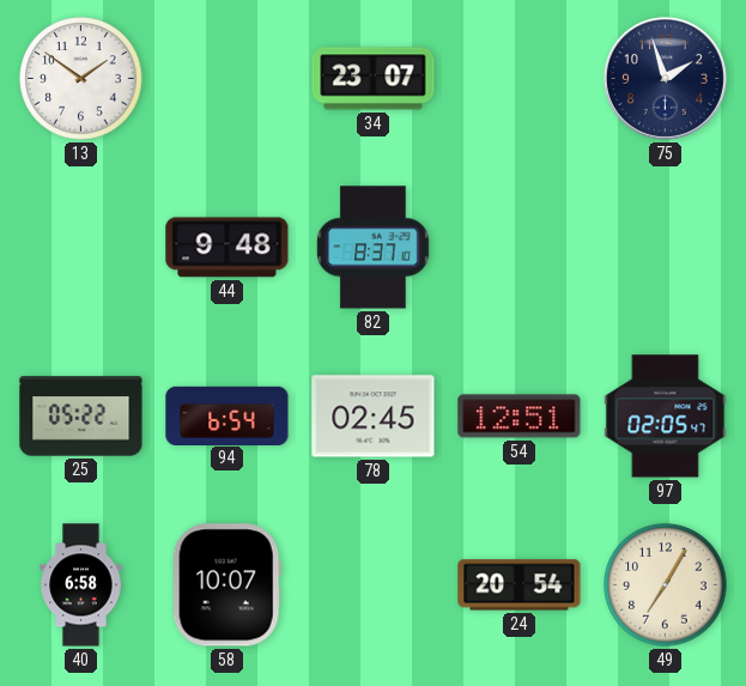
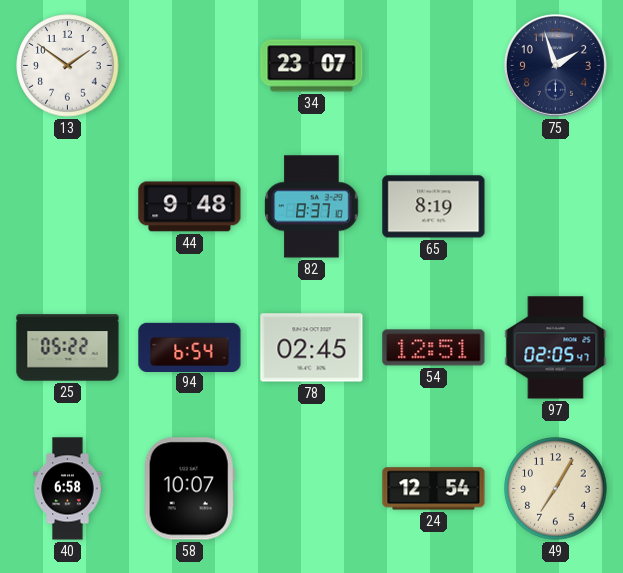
65: none -> 8:19 (434, 207)
24: 20:54 -> 12:54 (434, 489)
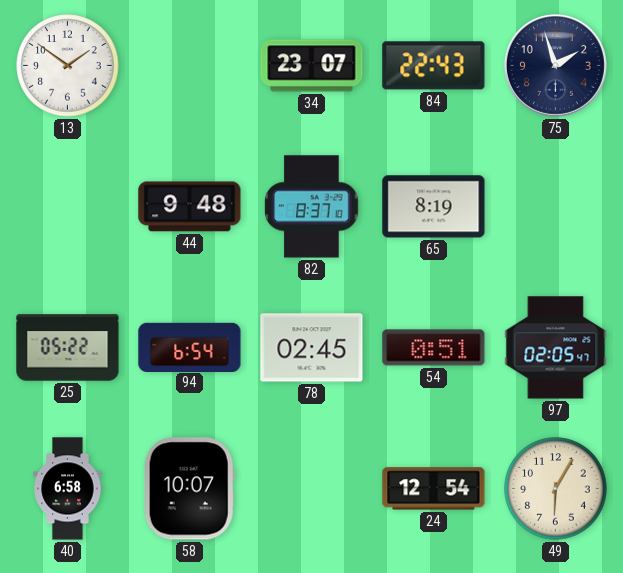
84: none -> 22:43 (434, 66)
54: 12:51 -> 0:51 (434, 348)
49: 7:05 -> 6:05 (556, 489)
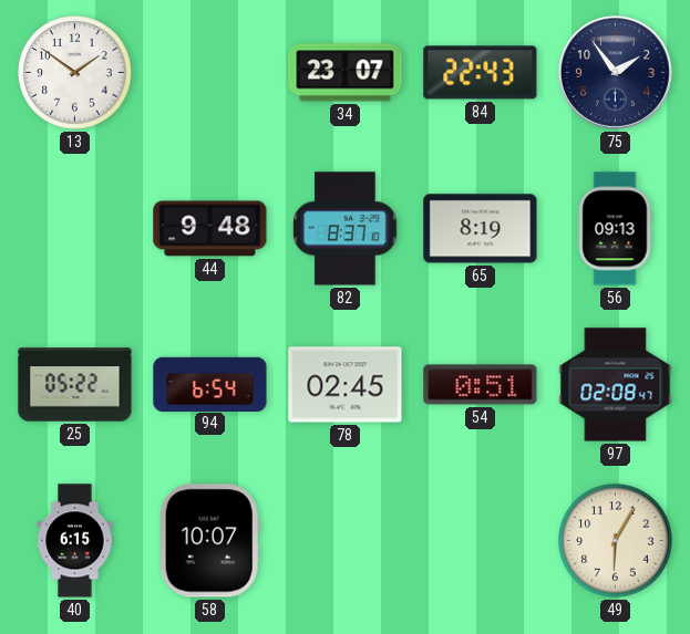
75: 1:57 -> 1:54 (615, 72)
56: none -> 09:13 (615, 229)
97: 02:05 -> 02:08 (616, 385)
40: 6:58 -> 6:15 (75, 541)
24: 12:54 -> none (434, 489)
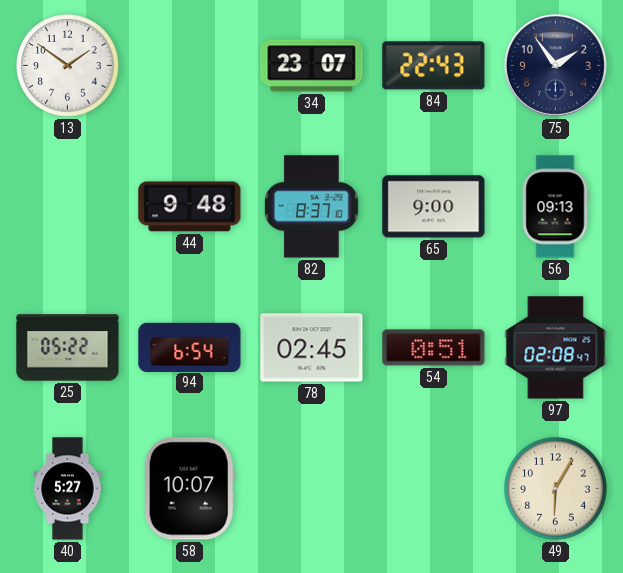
65: 8:19 -> 9:00 (434, 207)
40: 6:15 -> 5:27 (68, 489)
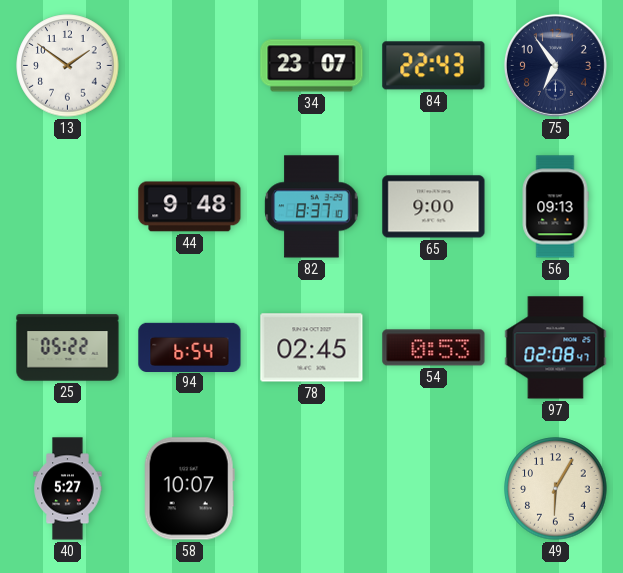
75: 1:54 -> 6:54 (555, 65)
54: 0:51 -> 0:53 (434, 348)
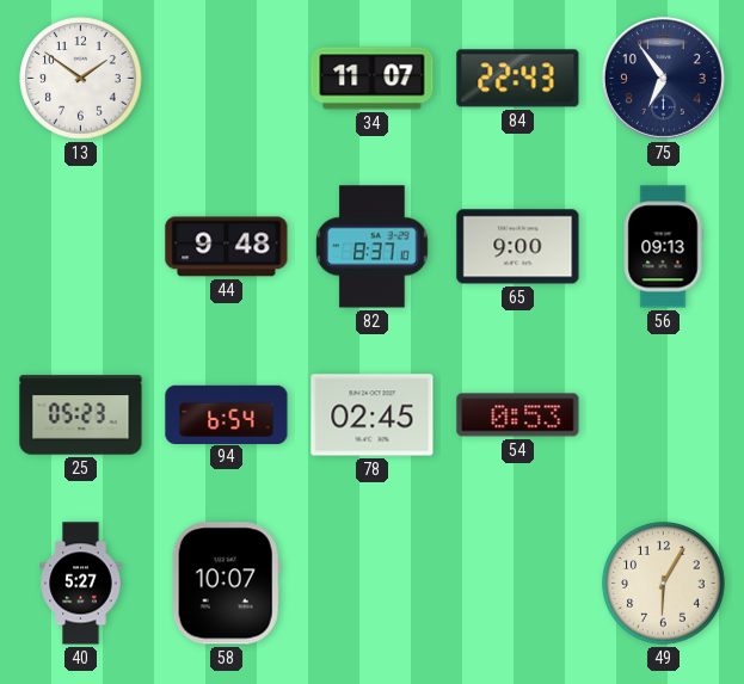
34: 23:07 -> 11:07 (373, 79)
25: 05:22 -> 05:23 (81, 415)
97: 02:08 -> none (556, 348)
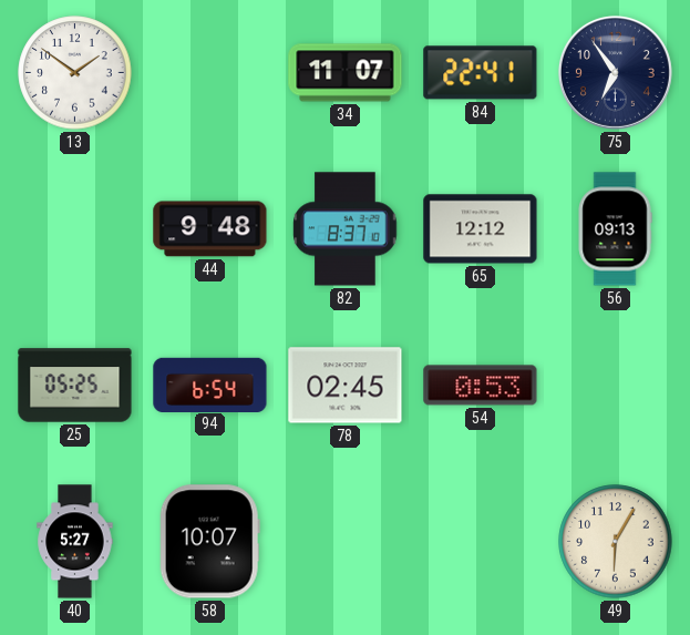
84: 22:43 -> 22:41 (481, 73)
65: 9:00 -> 12:12 (481, 229)
25: 05:23 -> 05:25 (75, 386)
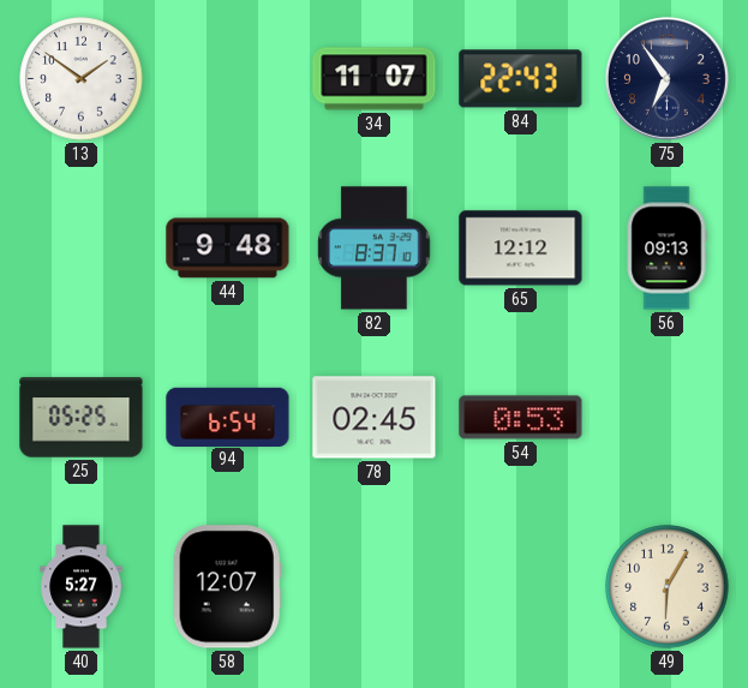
84: 22:41 -> 22:43 (521, 79)
58: 10:07 -> 12:07 (227, 587)
